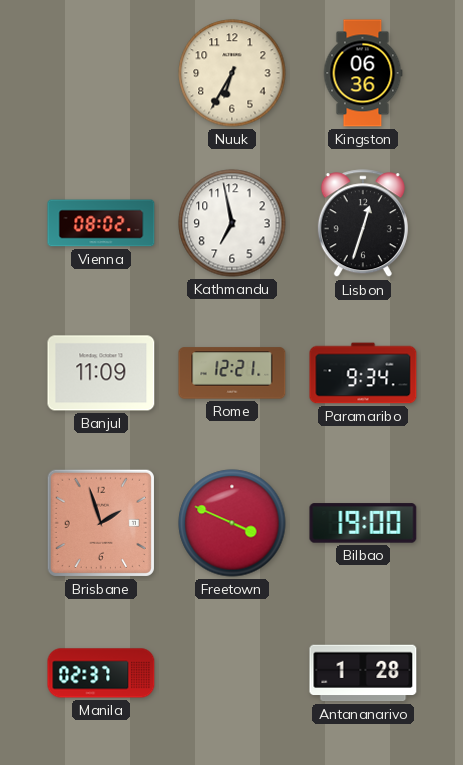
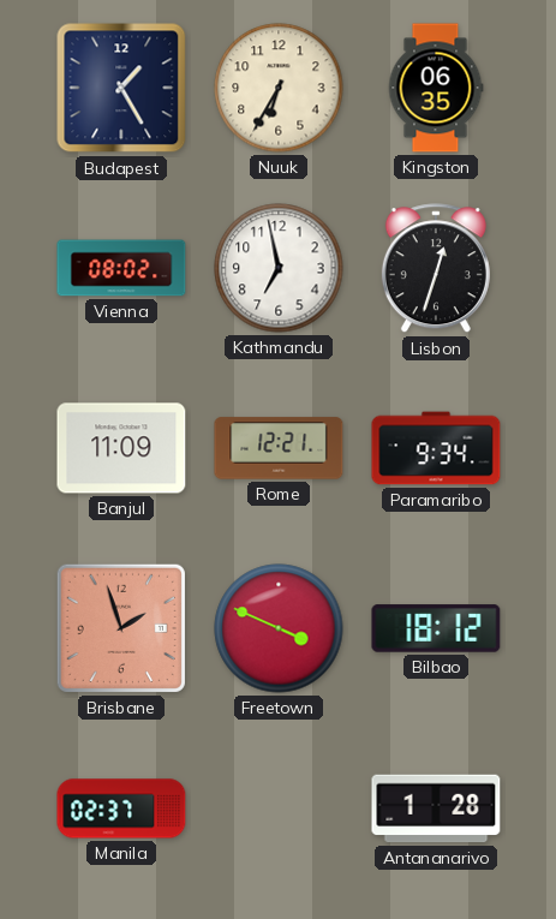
Budapest: none -> 1:25 (121, 88)
Kingston: 06:36 -> 06:35 (436, 88)
Bilbao: 19:00 -> 18:12 (436, 628)
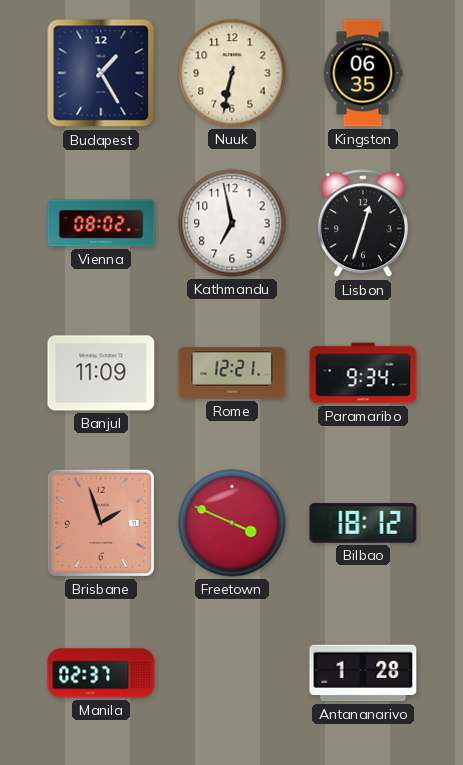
Nuuk: 6:35 -> 6:32 (232, 73)
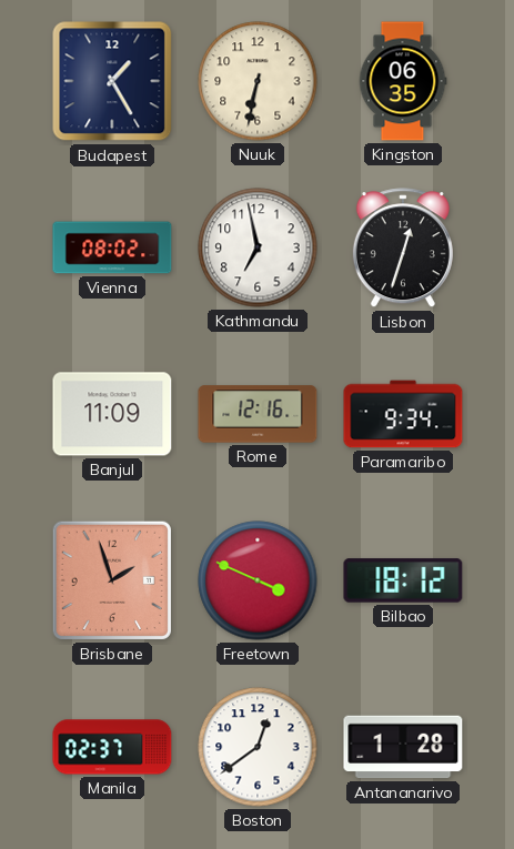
Rome: 12:21 -> 12:16 (258, 414)
Boston: none -> 12:39 (258, 747)
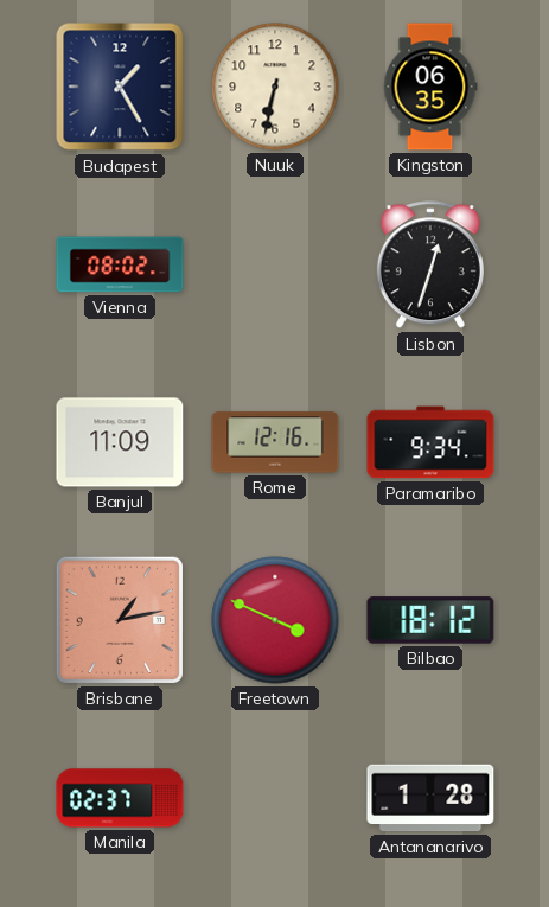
Kathmandu: 6:58 -> none (258, 247)
Brisbane: 1:57 -> 1:13 (120, 620)
Boston: 12:39 -> none (258, 747)
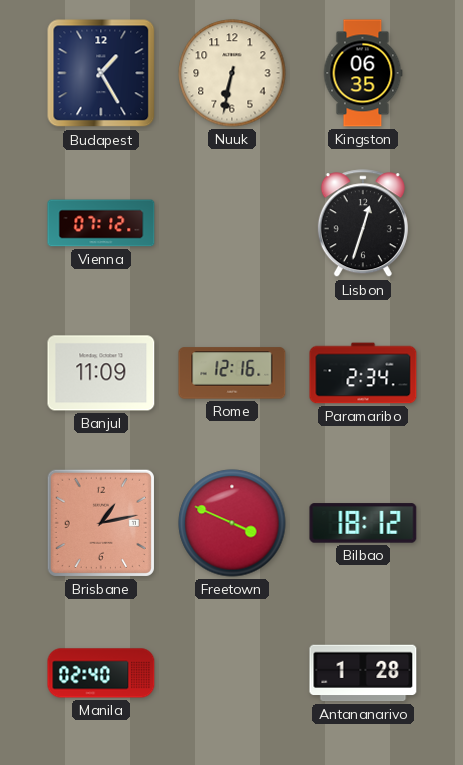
Vienna: 08:02 -> 07:12 (101, 223)
Paramaribo: 9:34 -> 2:34 (363, 373)
Manila: 02:37 -> 02:40 (101, 673)
